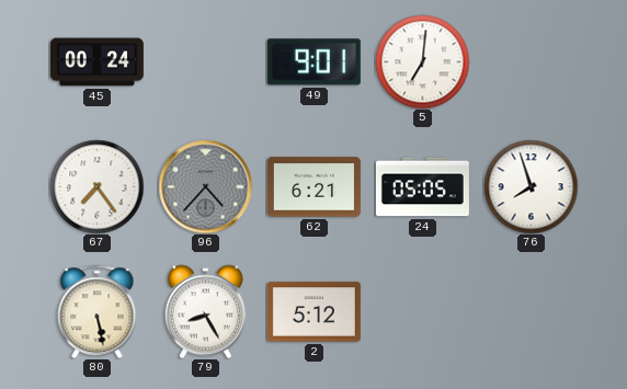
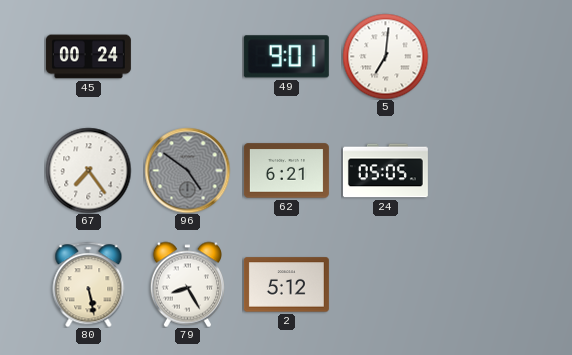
96: 4:37 -> 4:51 (187, 170)
76: 7:57 -> none (531, 186)
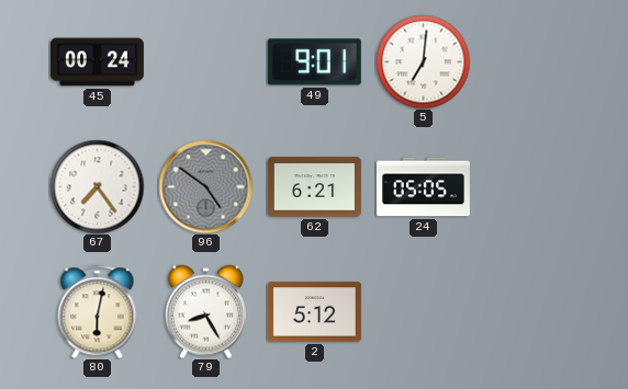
80: 5:28 -> 6:02 (98, 311)
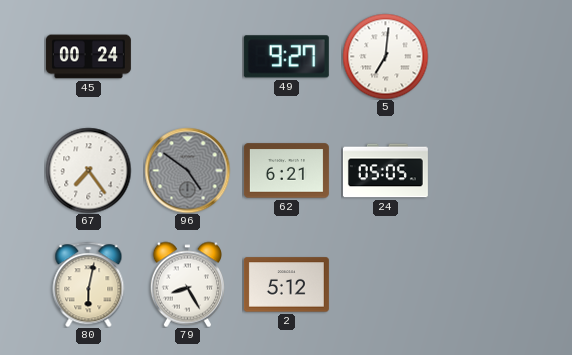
49: 9:01 -> 9:27 (286, 57)
